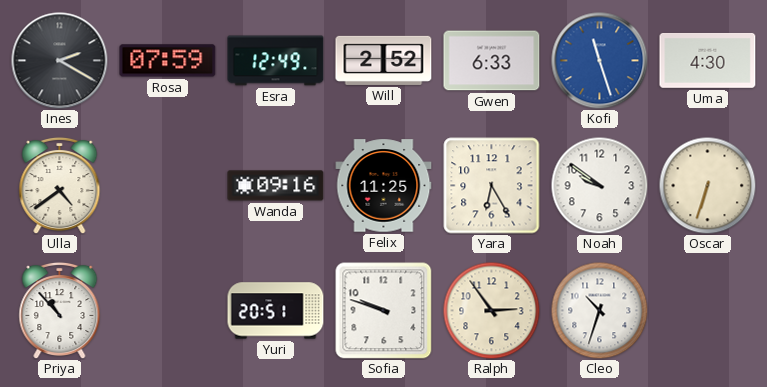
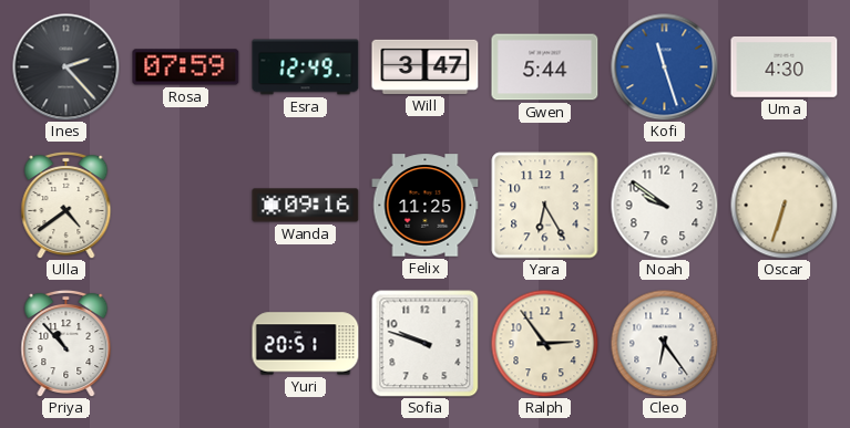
Ines: 2:20 -> 2:23 (66, 67)
Will: 2:52 -> 3:47 (426, 66)
Gwen: 6:33 -> 5:44 (545, 67)
Cleo: 10:33 -> 6:24 (664, 343)
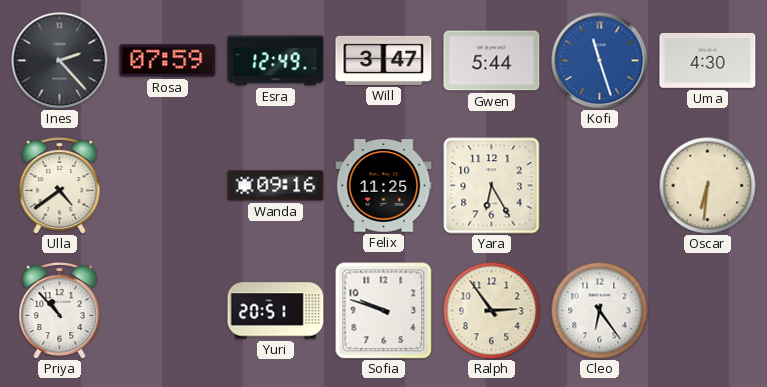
Noah: 9:51 -> none (664, 205)
Oscar: 6:33 -> 6:31 (707, 185)
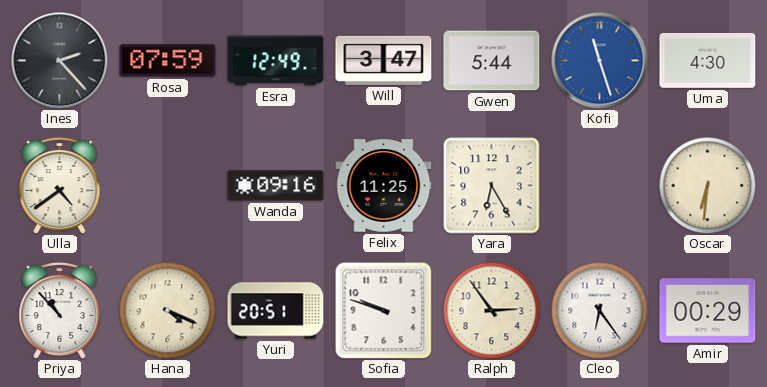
Hana: none -> 4:19 (167, 310)
Amir: none -> 00:29 (708, 311)
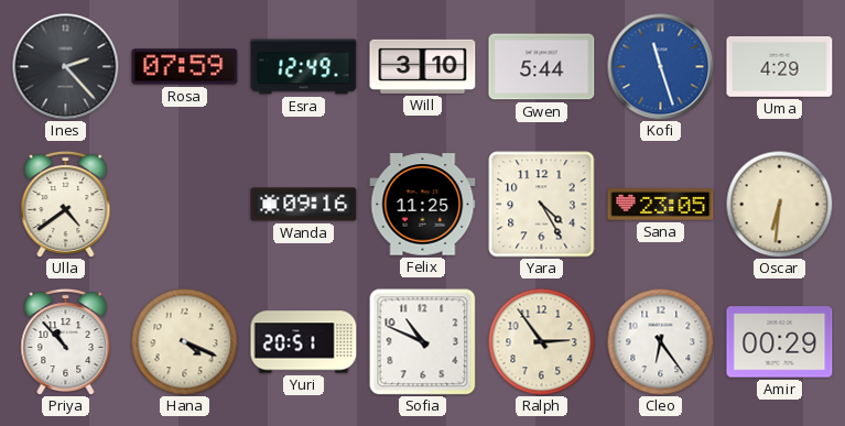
Will: 3:47 -> 3:10 (423, 66)
Uma: 4:30 -> 4:29 (780, 66)
Yara: 6:25 -> 4:25 (542, 205)
Sana: none -> 23:05 (661, 205)
Sofia: 9:48 -> 10:49 (423, 342)
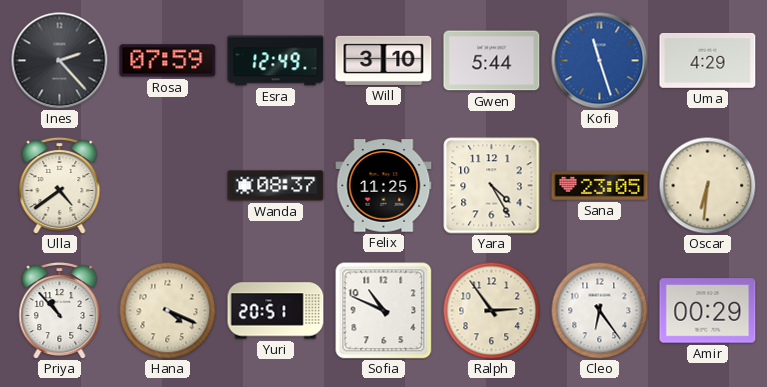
Wanda: 09:16 -> 08:37 (276, 186)
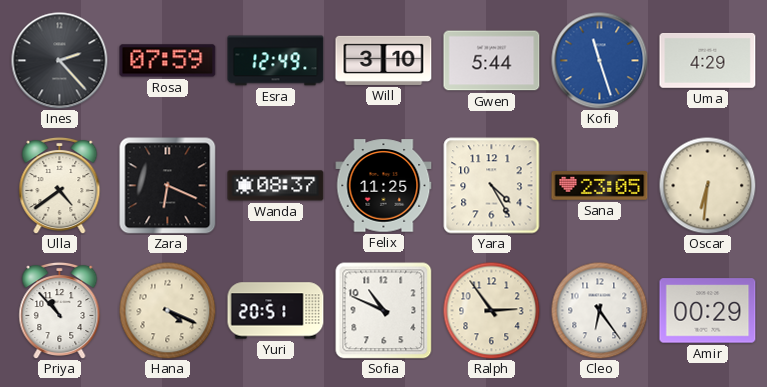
Zara: none -> 6:19 (168, 186)
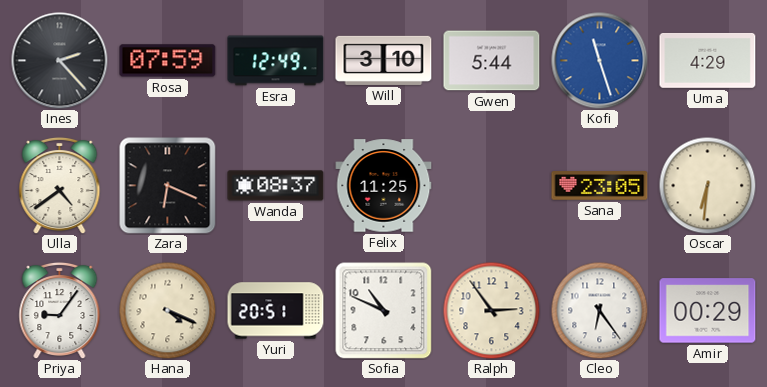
Yara: 4:25 -> none (492, 186)
Priya: 10:53 -> 9:06 (60, 310)
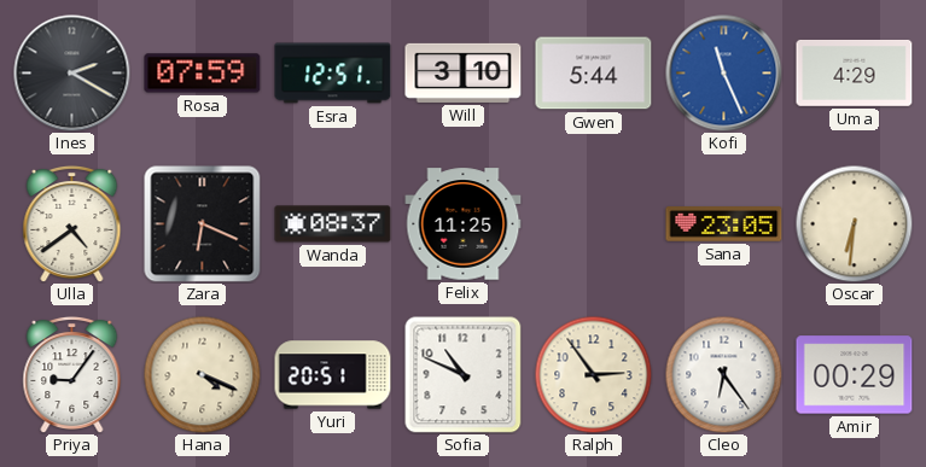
Ines: 2:23 -> 2:20 (72, 74)
Esra: 12:49 -> 12:51 (333, 74)
Kofi: 11:27 -> 11:26 (724, 74)
